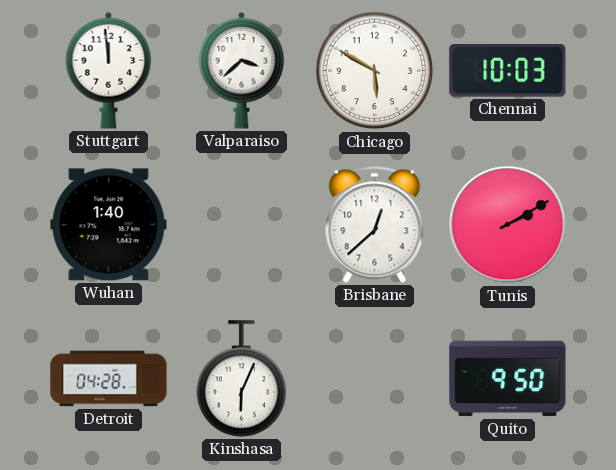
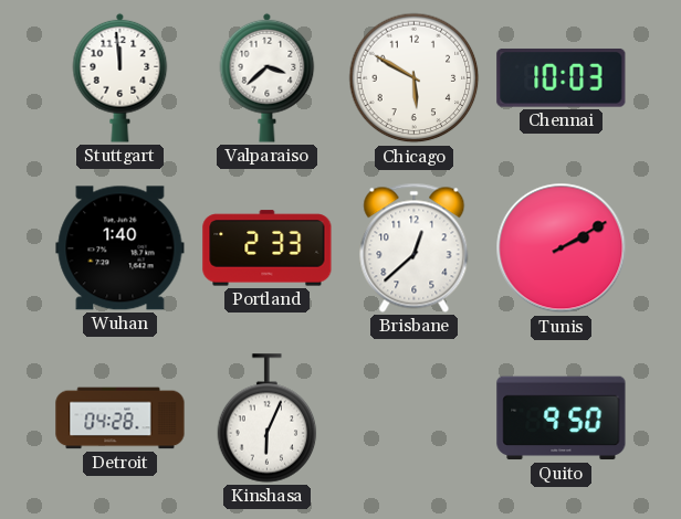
Portland: none -> 2:33 (268, 248)
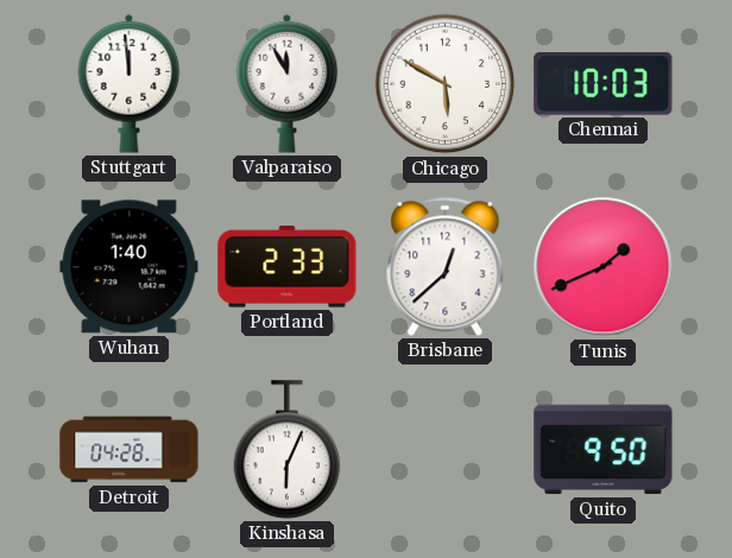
Valparaiso: 3:38 -> 11:55 (288, 83)
Tunis: 2:10 -> 1:41 (604, 267)
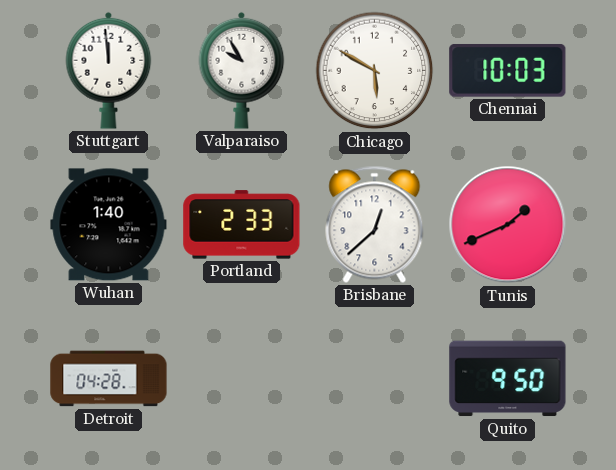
Valparaiso: 11:55 -> 9:55 (242, 70)
Kinshasa: 6:04 -> none (288, 450)
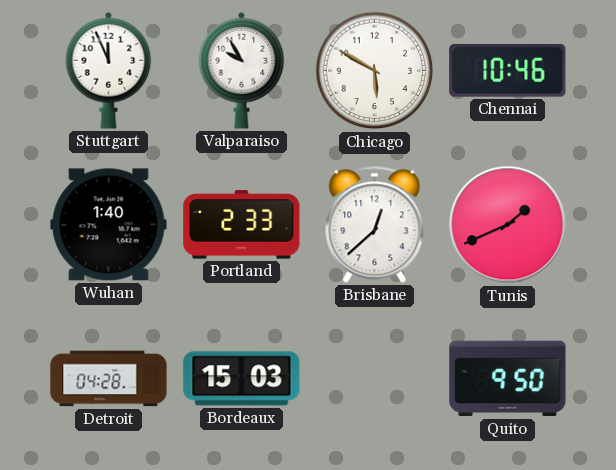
Stuttgart: 11:59 -> 11:56 (109, 70)
Chennai: 10:03 -> 10:46 (508, 70)
Bordeaux: none -> 15:03 (242, 379)
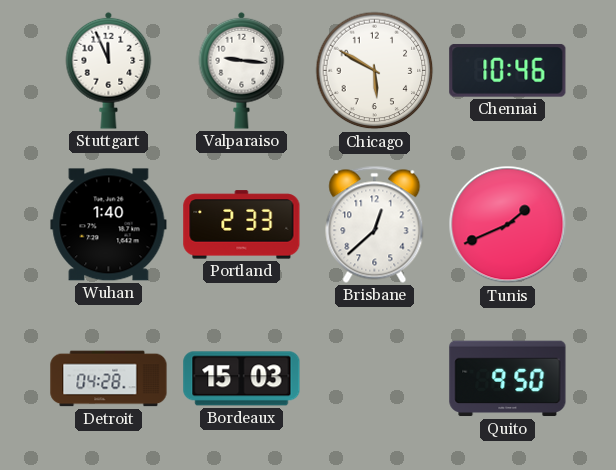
Valparaiso: 9:55 -> 9:16 (242, 70)
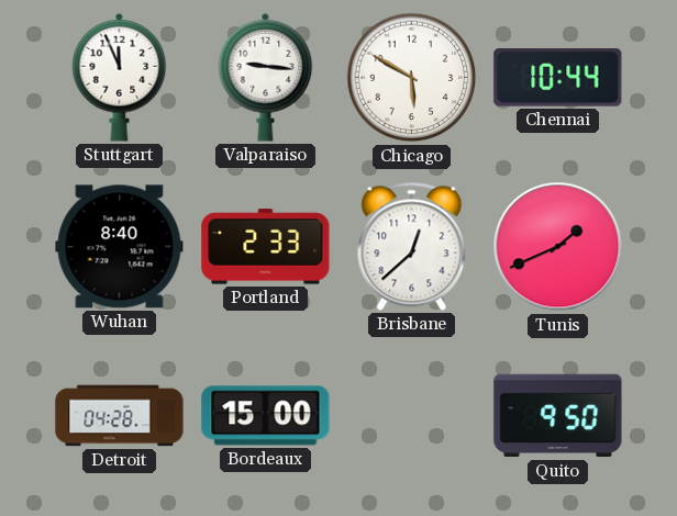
Chennai: 10:46 -> 10:44 (558, 77)
Wuhan: 1:40 -> 8:40 (120, 247)
Bordeaux: 15:03 -> 15:00 (266, 416)
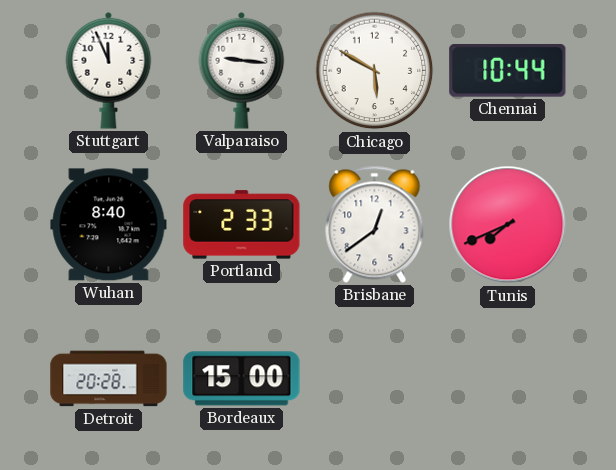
Brisbane: 12:38 -> 12:39 (375, 224)
Tunis: 1:41 -> 7:41 (508, 225)
Detroit: 04:28 -> 20:28 (109, 379)
Quito: 9:50 -> none (558, 416)
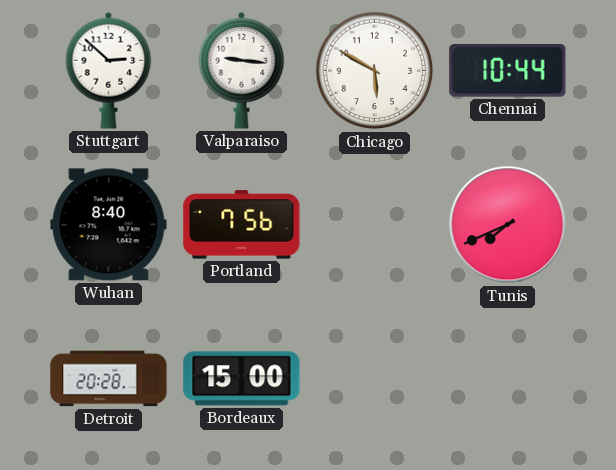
Stuttgart: 11:56 -> 2:52 (109, 70)
Portland: 2:33 -> 7:56 (242, 225)
Brisbane: 12:39 -> none (375, 224)
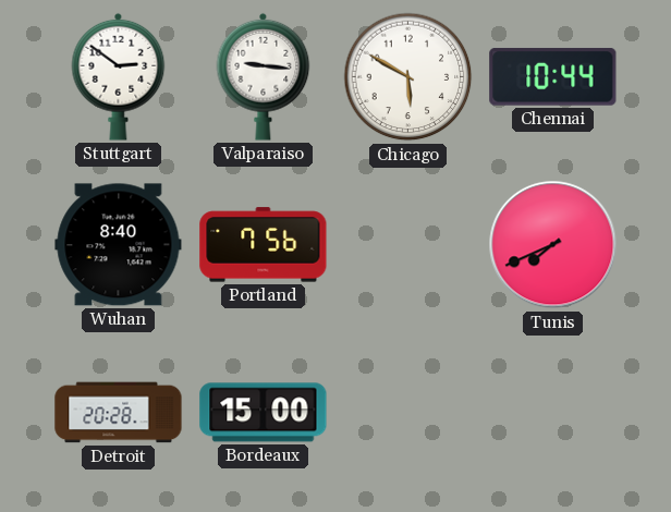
Stuttgart: 2:52 -> 2:51 (119, 76)
